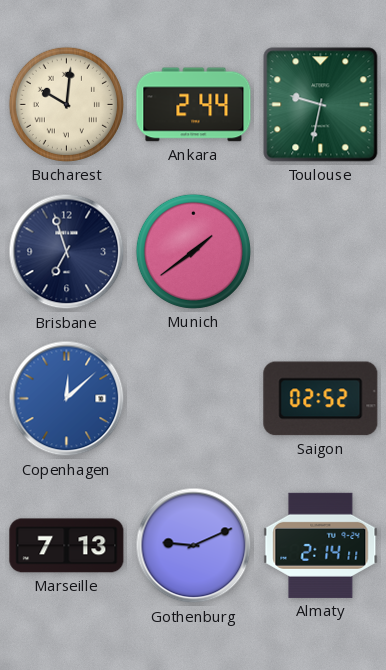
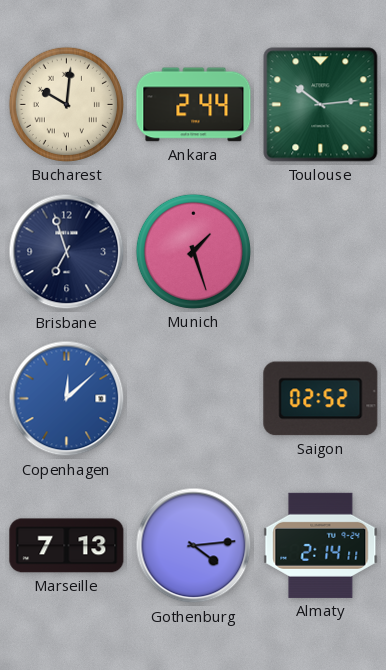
Toulouse: 9:32 -> 10:14 (321, 105)
Munich: 1:39 -> 1:27 (193, 251)
Gothenburg: 9:11 -> 4:14 (194, 546)
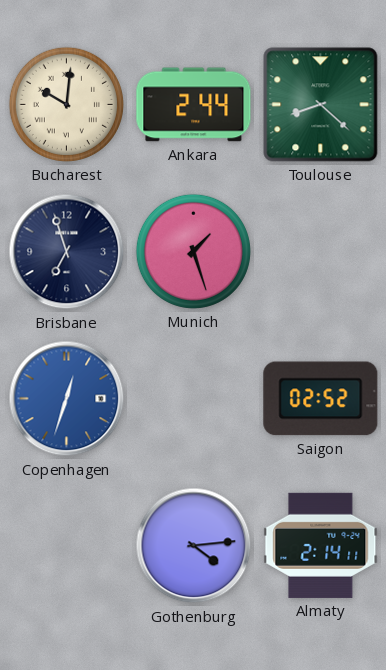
Toulouse: 10:14 -> 8:22 (321, 105)
Copenhagen: 12:08 -> 12:33 (67, 399)
Marseille: 7:13 -> none (67, 546)
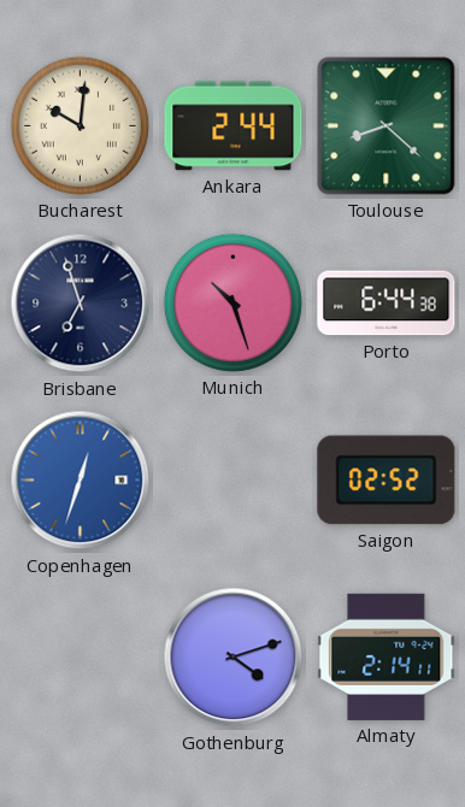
Munich: 1:27 -> 10:27 (232, 302)
Porto: none -> 6:44 (387, 304)
Gothenburg: 4:14 -> 4:12 (234, 658)
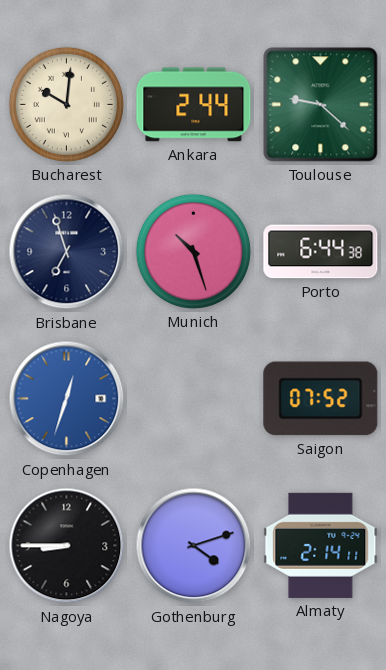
Toulouse: 8:22 -> 9:22 (321, 105)
Saigon: 02:52 -> 07:52 (321, 399)
Nagoya: none -> 8:45 (67, 546)
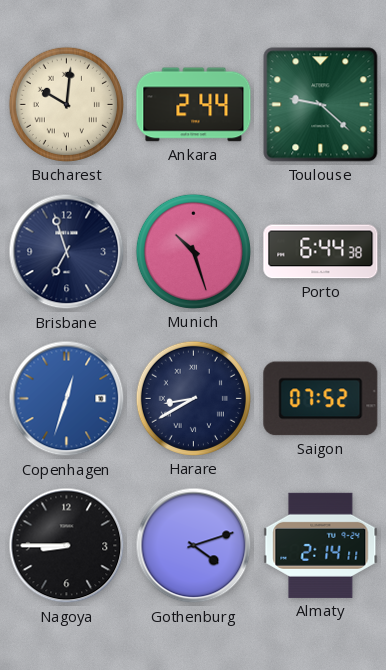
Harare: none -> 8:40 (193, 398)
